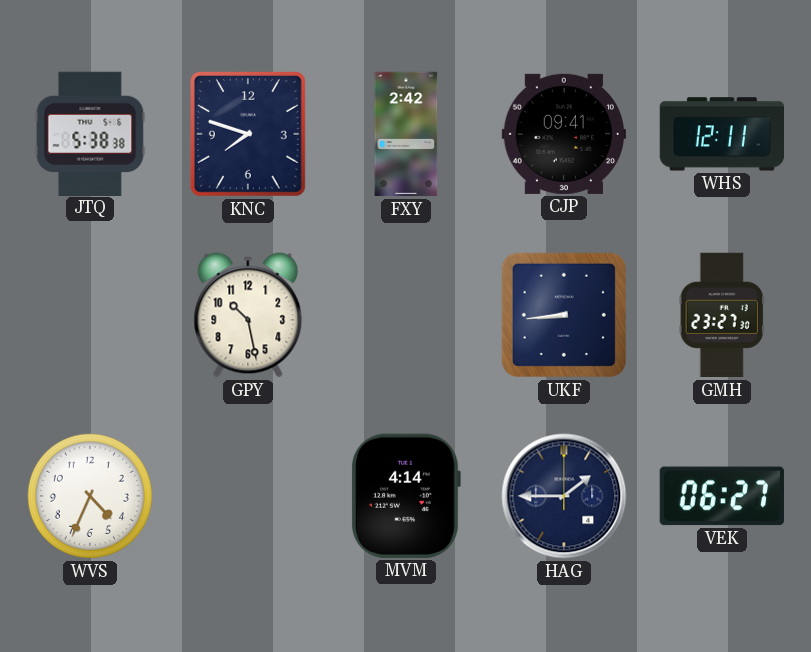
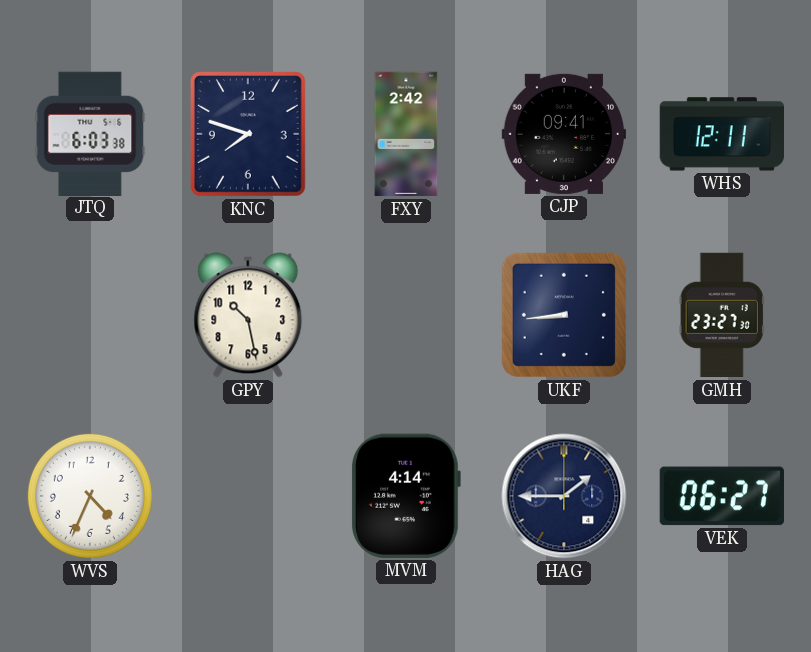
JTQ: 5:38 -> 6:03 (90, 133)
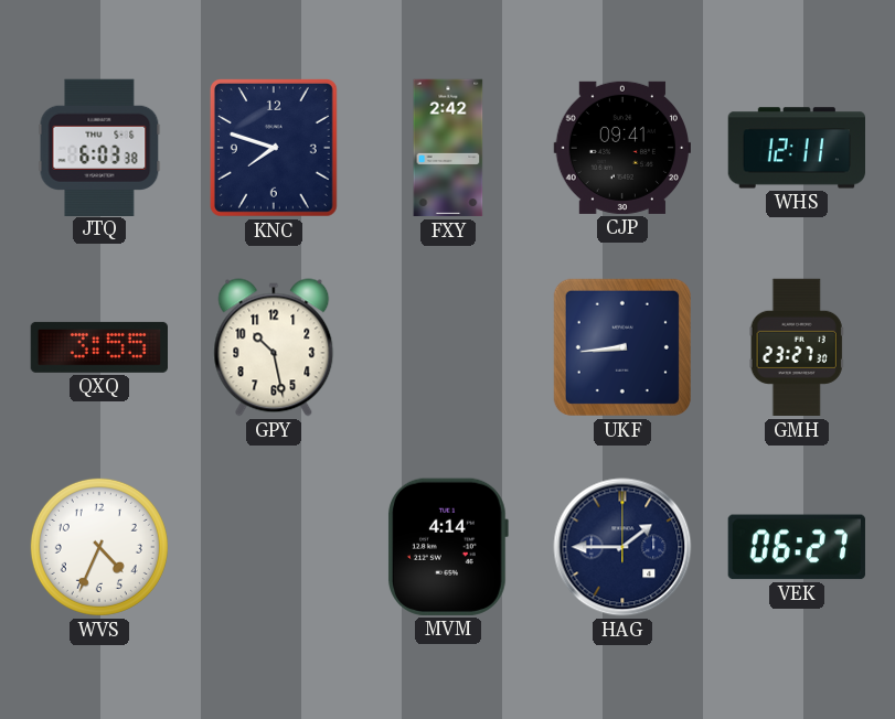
QXQ: none -> 3:55 (98, 347)
